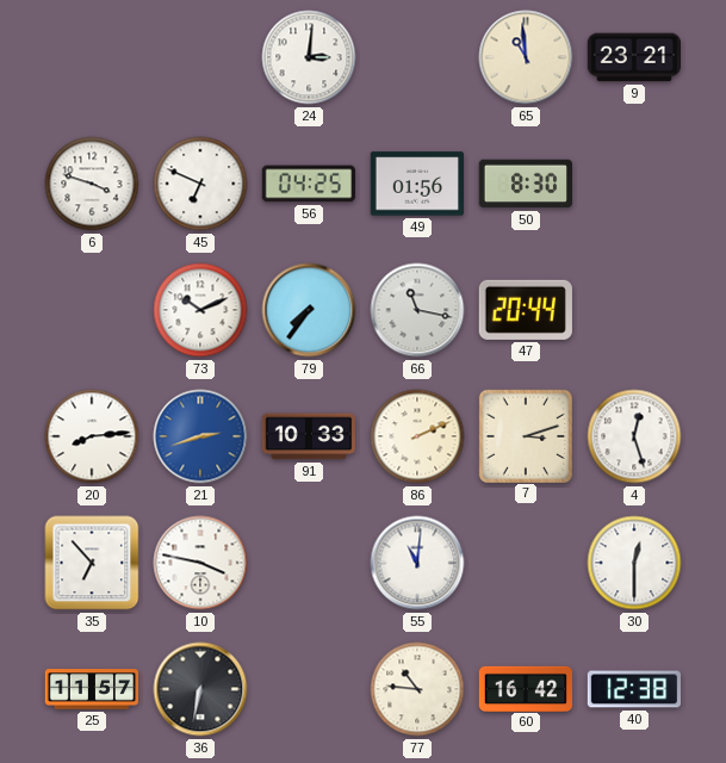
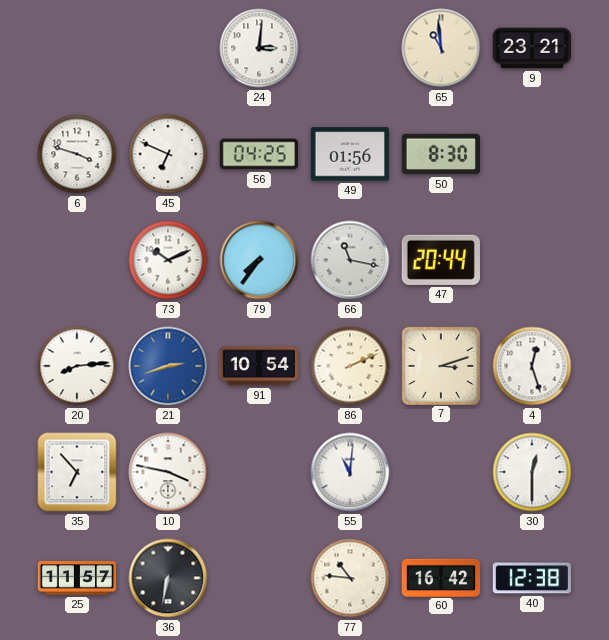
91: 10:33 -> 10:54 (258, 366)
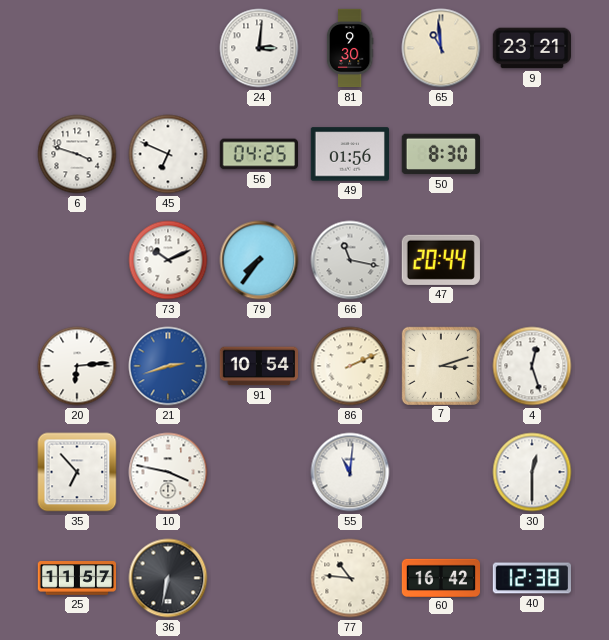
81: none -> 9:30 (350, 48)
20: 8:14 -> 6:14 (77, 366)
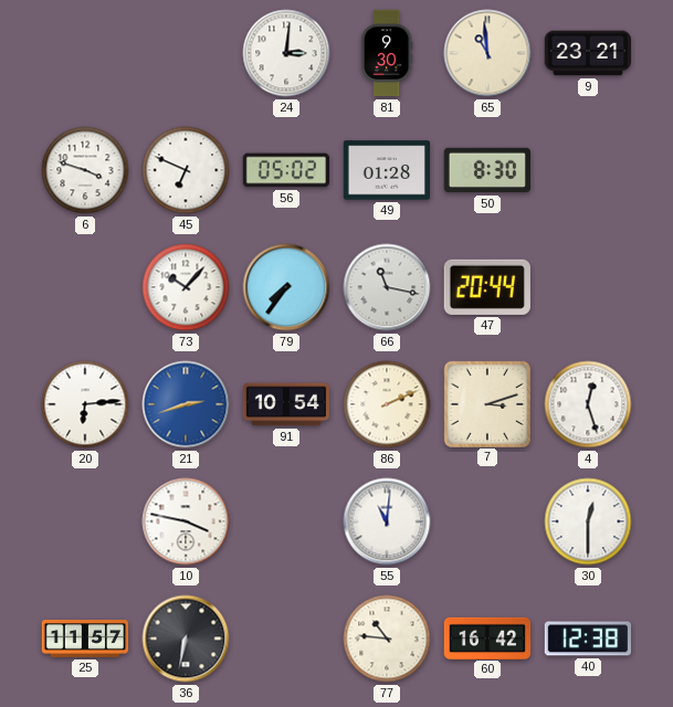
56: 04:25 -> 05:02 (285, 170)
49: 01:56 -> 01:28 (386, 170)
73: 10:11 -> 10:07 (186, 287)
35: 6:53 -> none (77, 472)
